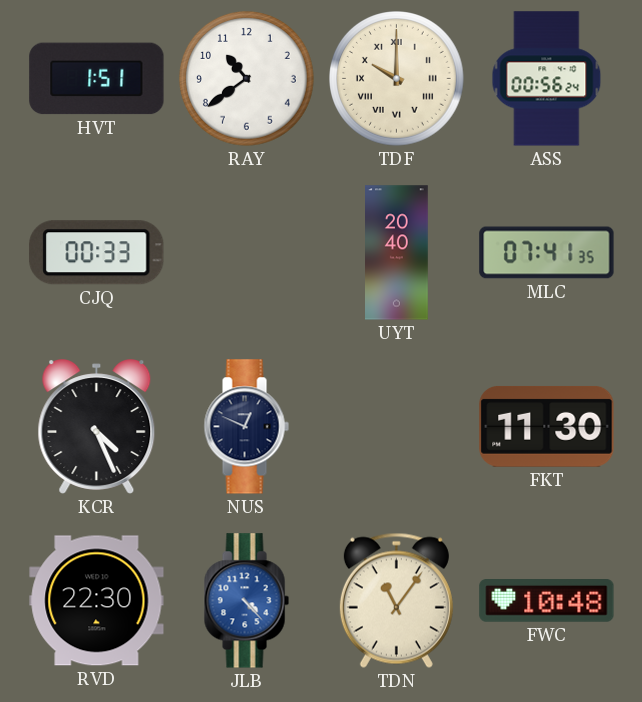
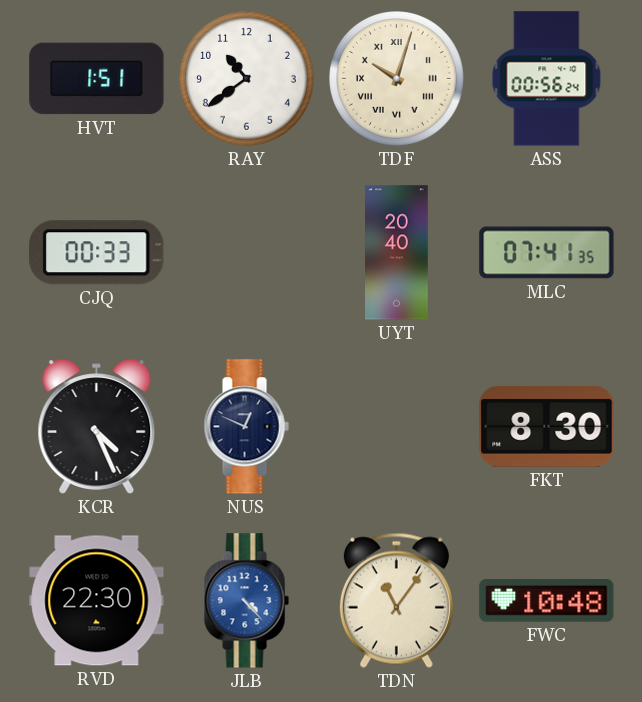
TDF: 10:00 -> 10:03 (397, 79)
FKT: 11:30 -> 8:30 (547, 426)
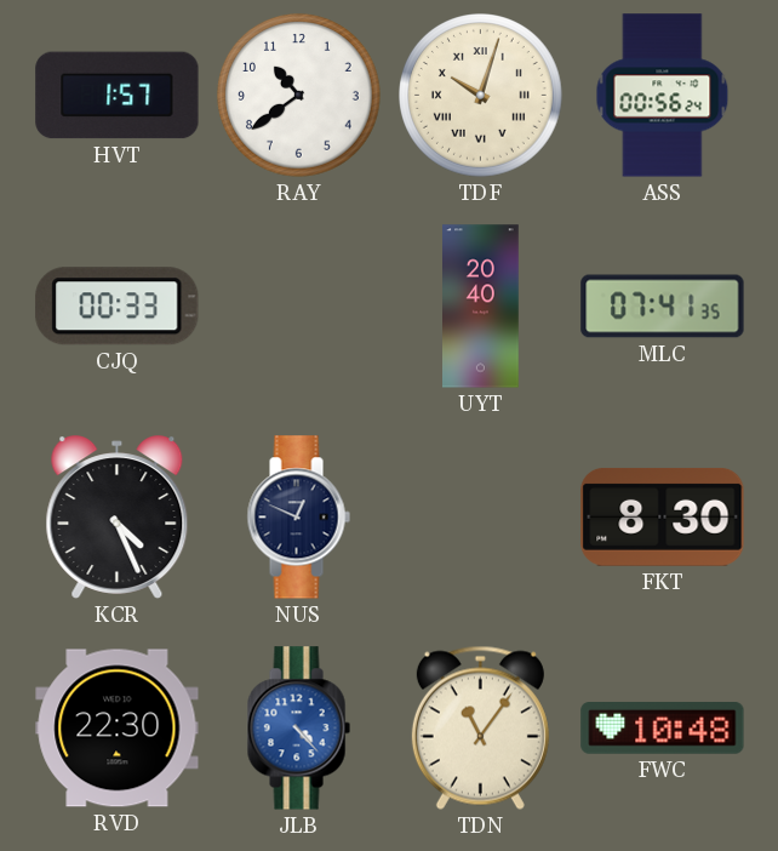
HVT: 1:51 -> 1:57 (118, 96)
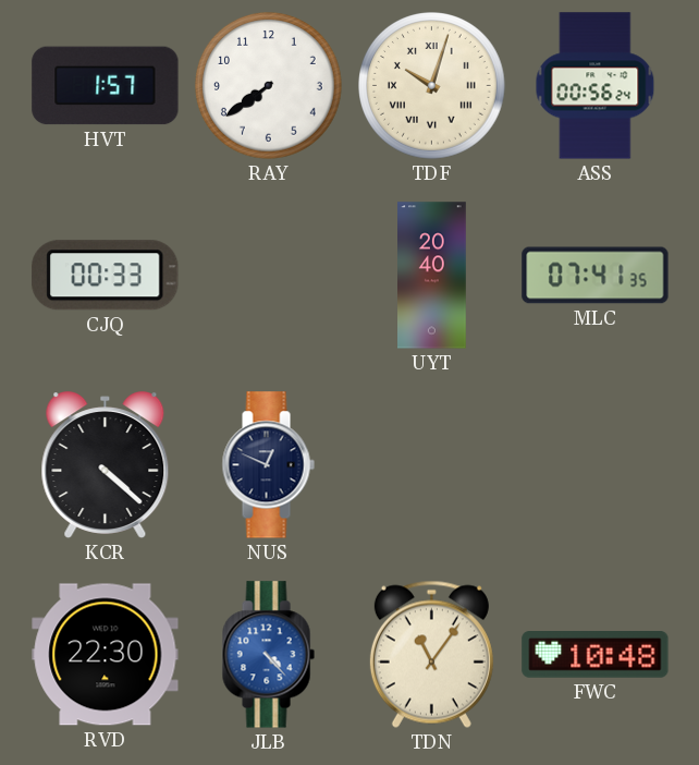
RAY: 10:39 -> 7:39 (269, 86)
KCR: 4:26 -> 4:22 (106, 465)
FKT: 8:30 -> none (663, 516)
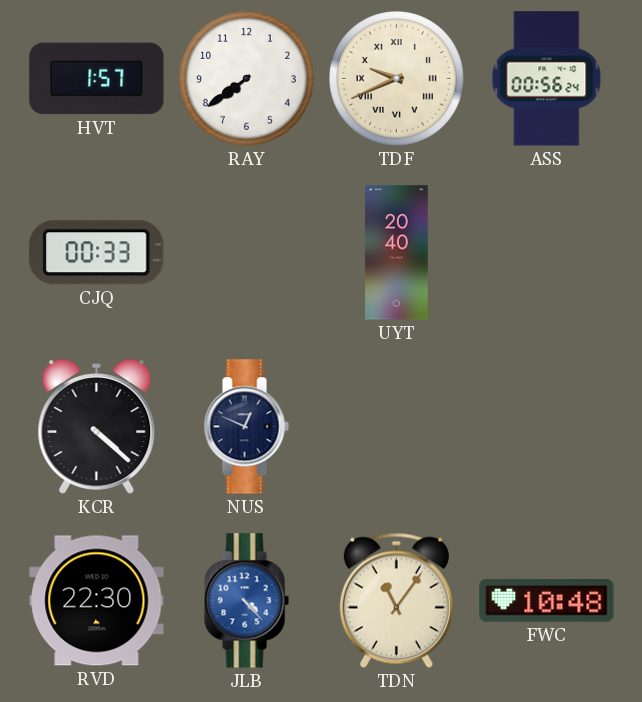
TDF: 10:03 -> 9:41 (397, 79)
MLC: 07:41 -> none (596, 276)
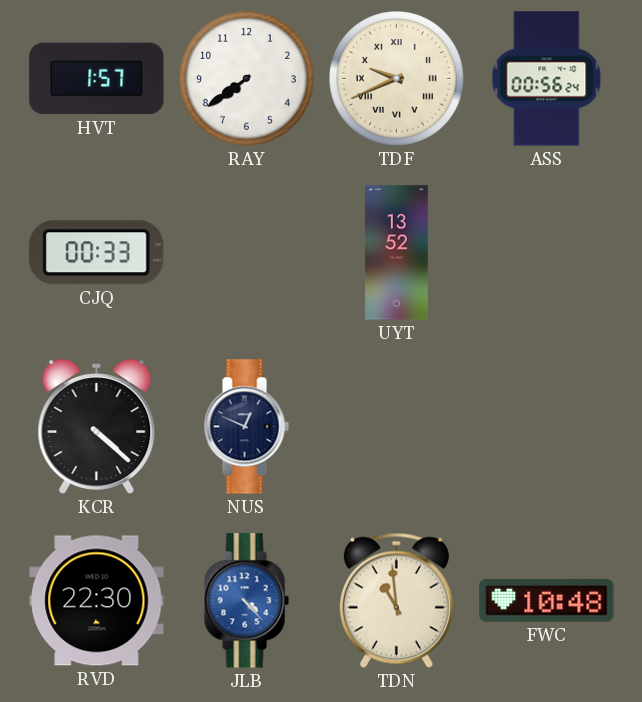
UYT: 20:40 -> 13:52 (397, 253)
TDN: 11:06 -> 10:59 (396, 600)
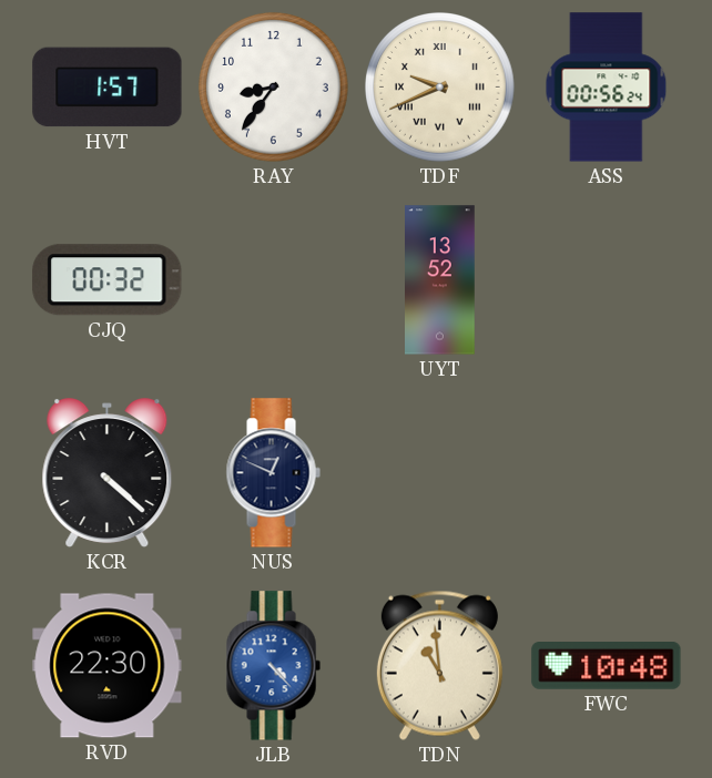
RAY: 7:39 -> 8:36 (274, 88)
CJQ: 00:33 -> 00:32 (108, 280)
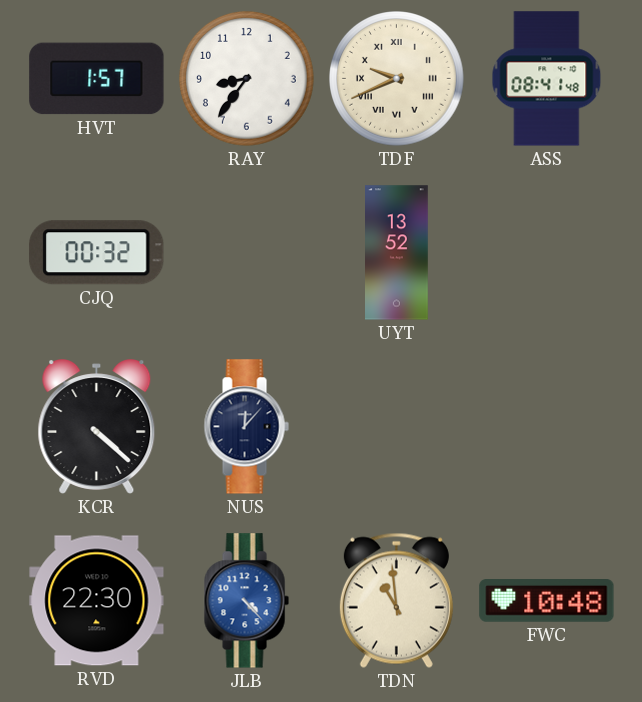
ASS: 00:56 -> 08:41 (547, 79)
NUS: 12:49 -> 12:07 (246, 427)
